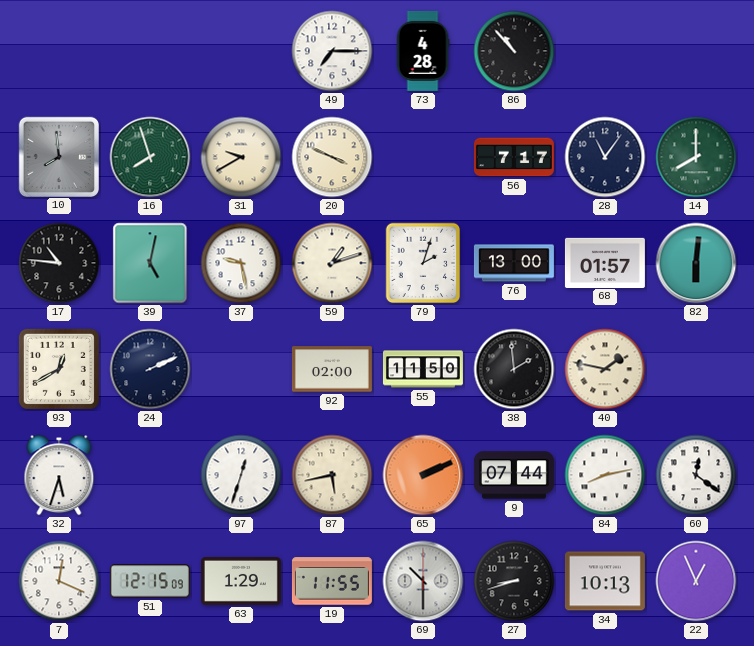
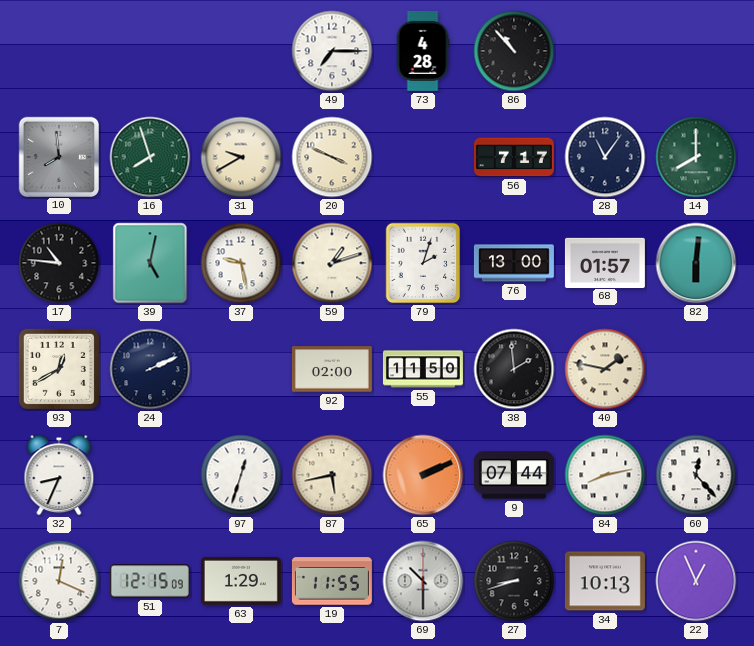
32: 5:33 -> 8:34 (59, 475)
60: 12:21 -> 12:23 (696, 475)
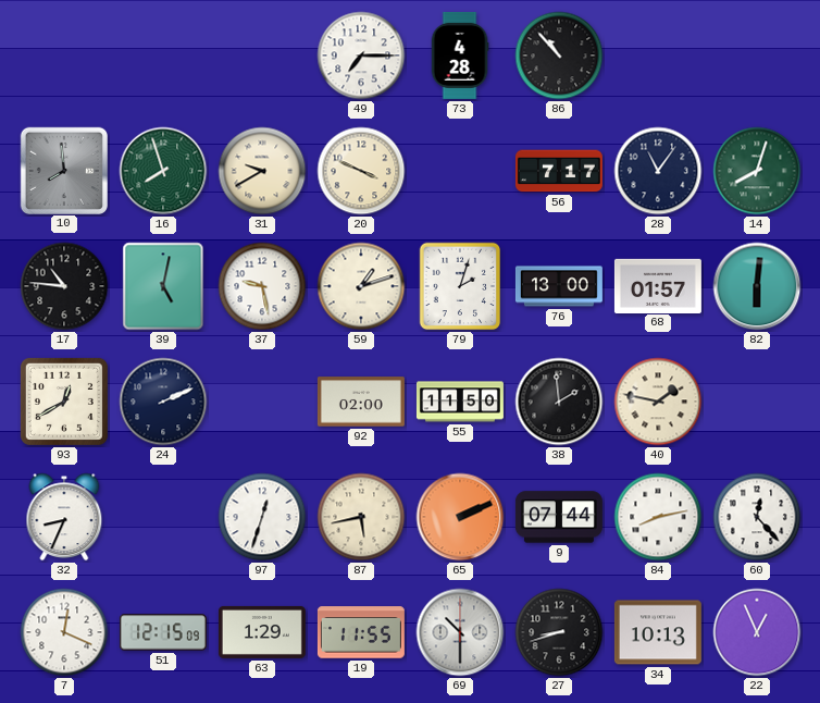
14: 8:00 -> 8:03 (757, 171)
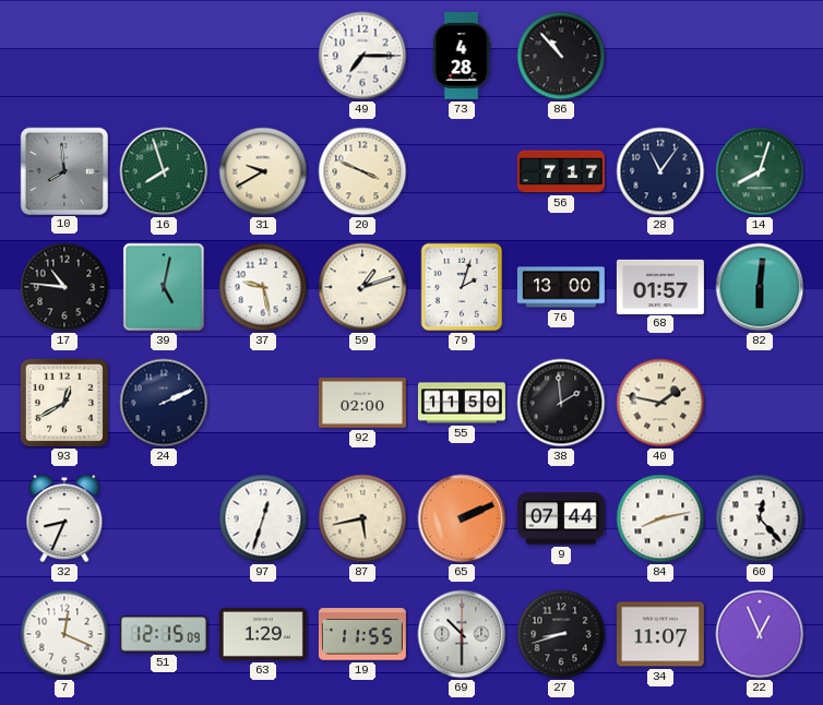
34: 10:13 -> 11:07 (660, 634)
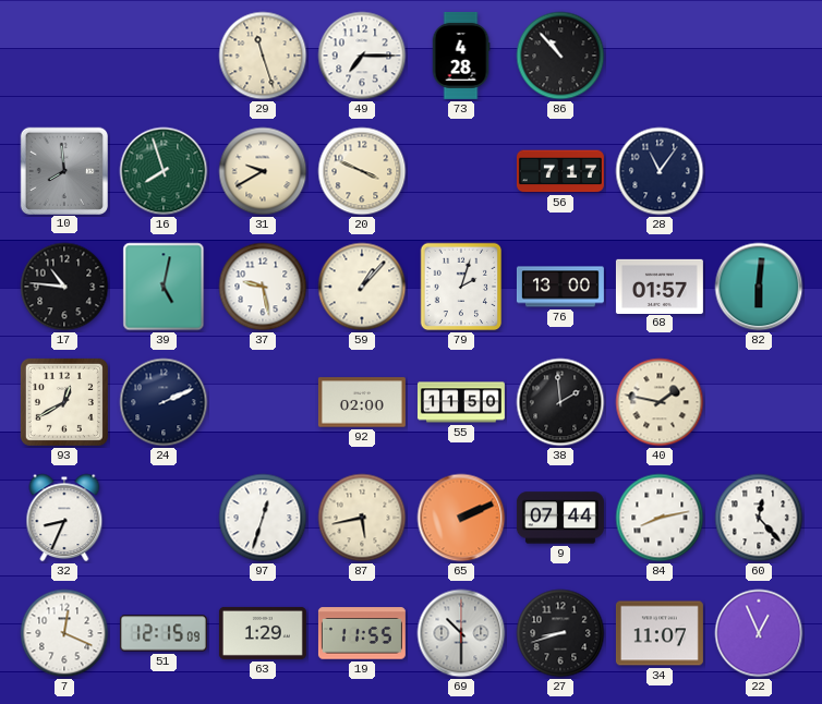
29: none -> 11:27 (263, 56)
14: 8:03 -> none (760, 171)
59: 1:12 -> 1:07 (362, 287)
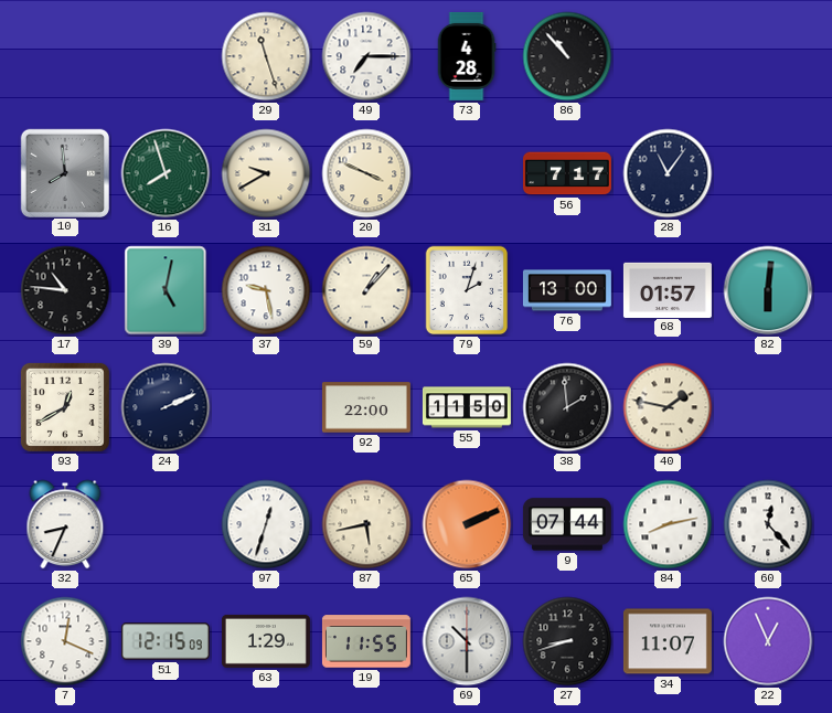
92: 02:00 -> 22:00 (366, 407)
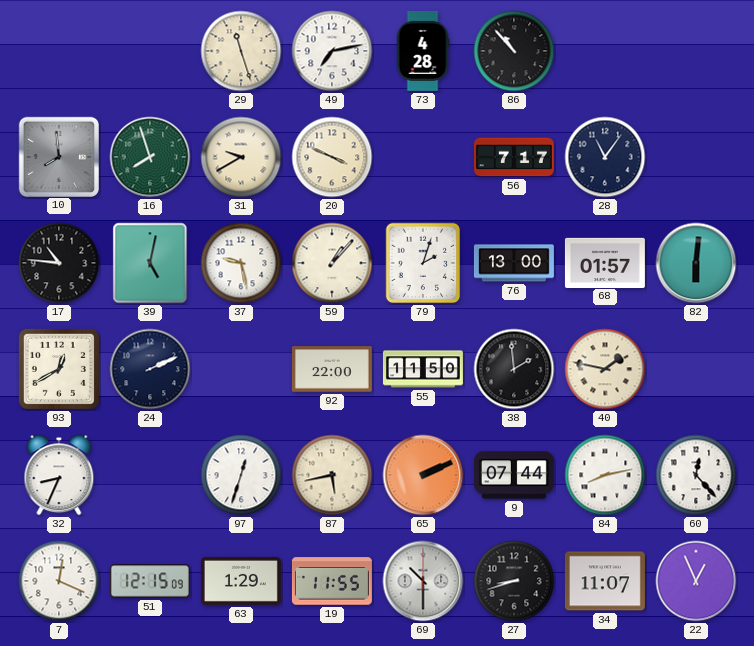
49: 7:15 -> 7:13 (332, 51)
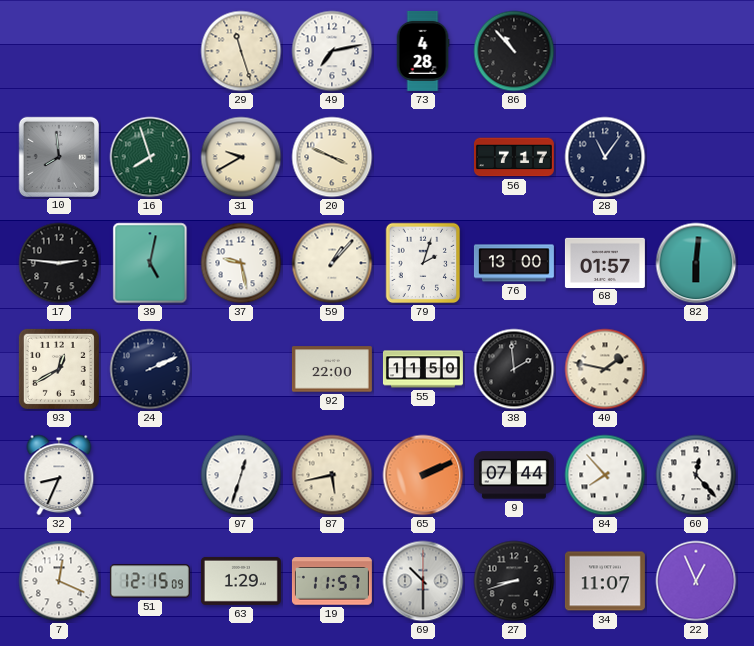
17: 10:46 -> 2:46 (59, 263)
84: 8:13 -> 7:53 (605, 475)
19: 11:55 -> 11:57 (332, 581)
